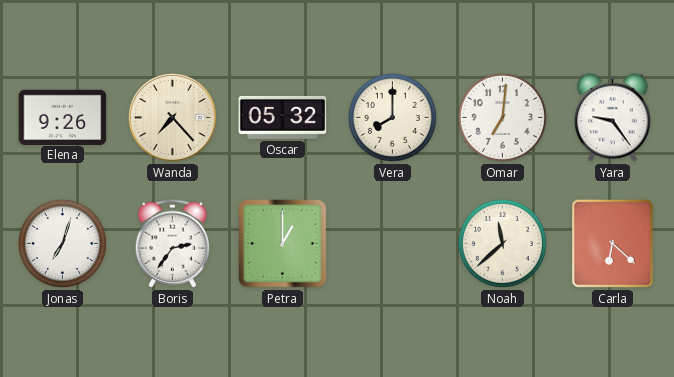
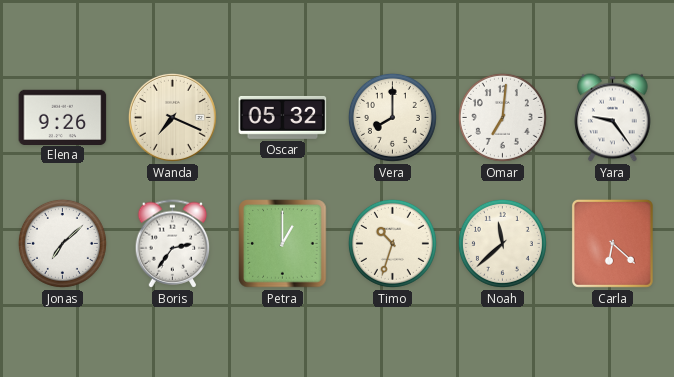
Wanda: 7:23 -> 7:19 (172, 117)
Jonas: 7:03 -> 7:08 (62, 243)
Timo: none -> 10:33 (392, 243)
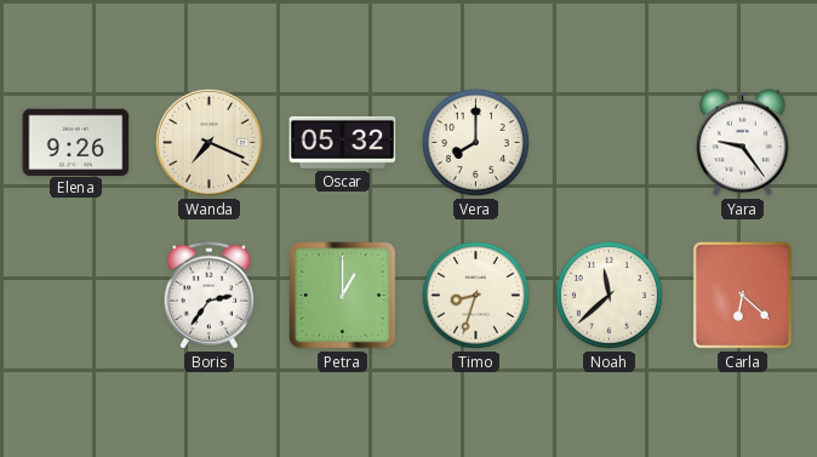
Omar: 7:01 -> none (502, 117)
Jonas: 7:08 -> none (62, 243)
Timo: 10:33 -> 8:33 (475, 295)
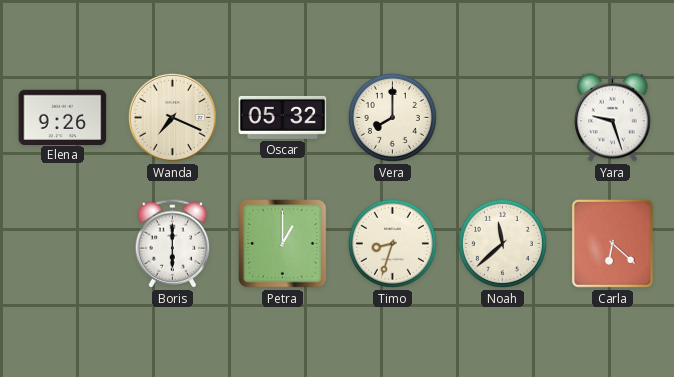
Yara: 9:24 -> 9:27 (613, 118)
Boris: 2:36 -> 6:00 (173, 244)
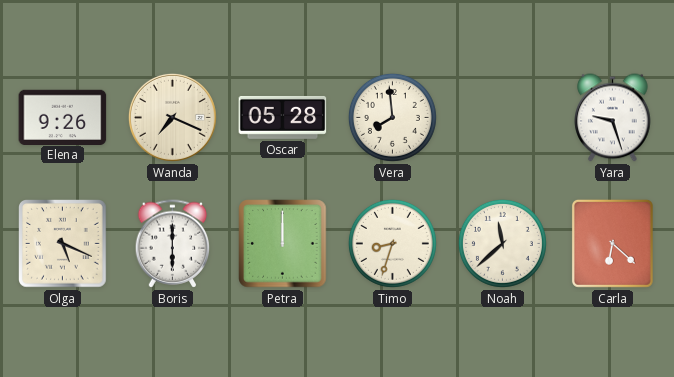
Oscar: 05:32 -> 05:28 (283, 117)
Vera: 8:00 -> 7:59 (392, 117)
Olga: none -> 5:19 (63, 244)
Petra: 1:00 -> 12:00 (283, 244)
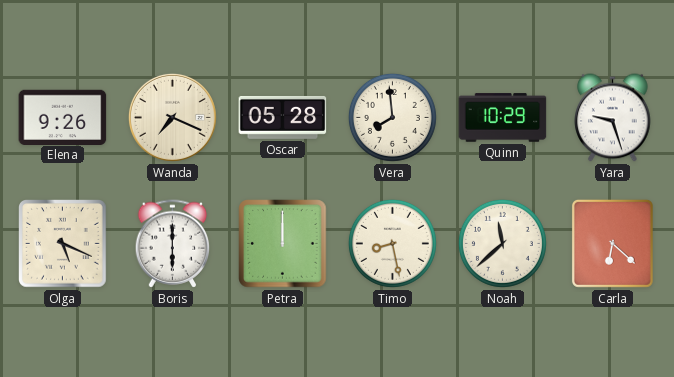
Quinn: none -> 10:29 (503, 118)
Timo: 8:33 -> 8:28 (392, 243)
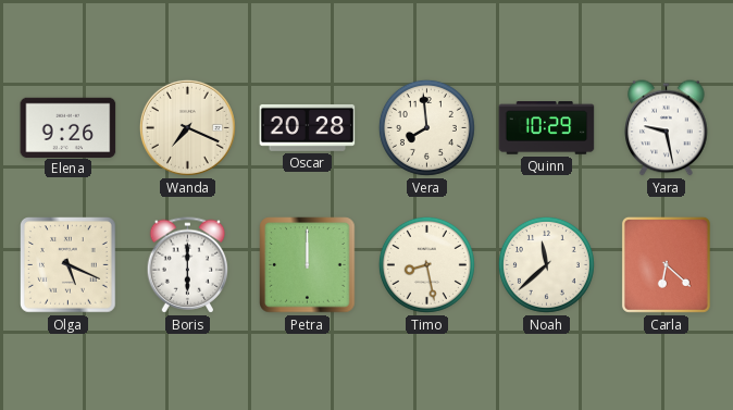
Oscar: 05:28 -> 20:28 (308, 127)
Yara: 9:27 -> 9:28 (667, 128)
